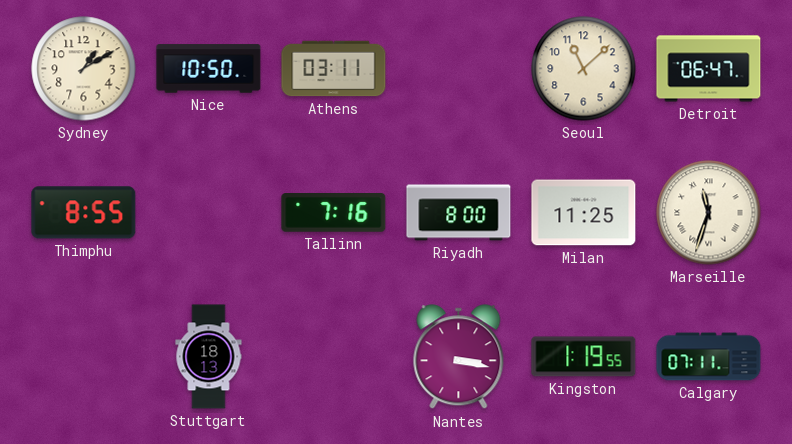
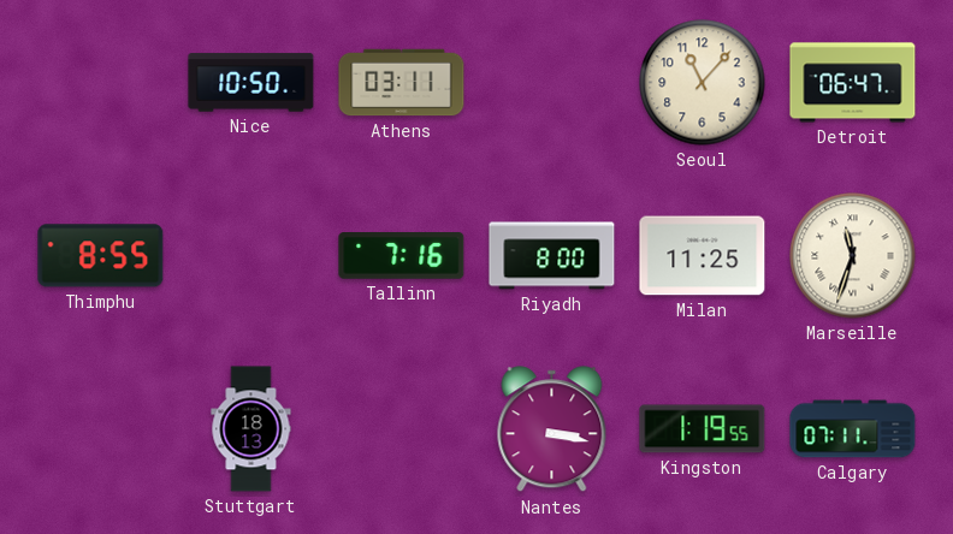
Sydney: 1:10 -> none (84, 69)
Seoul: 11:08 -> 11:07 (703, 83)
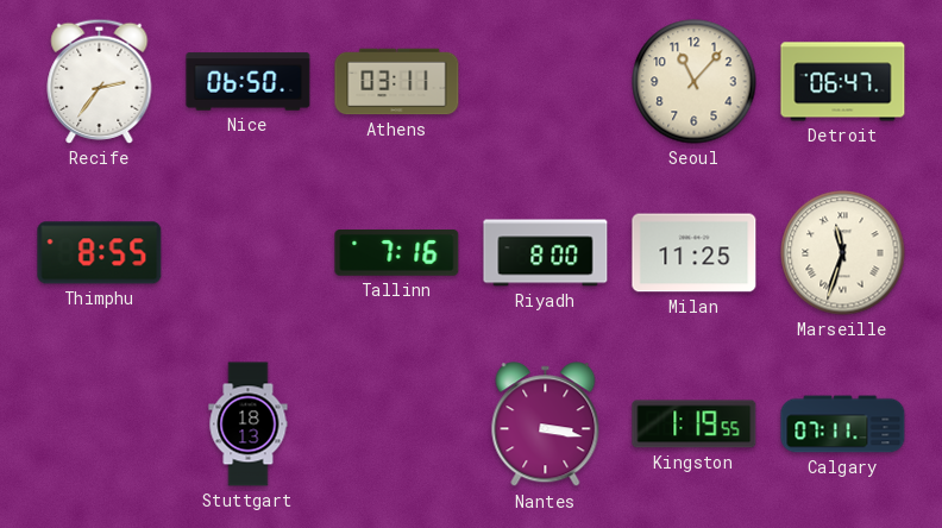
Recife: none -> 2:36 (100, 81)
Nice: 10:50 -> 06:50 (249, 82)
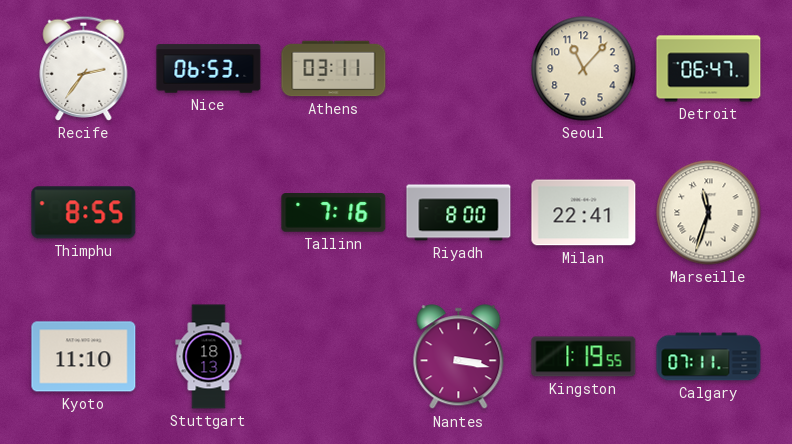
Nice: 06:50 -> 06:53 (209, 69)
Milan: 11:25 -> 22:41 (584, 213)
Kyoto: none -> 11:10 (84, 357)
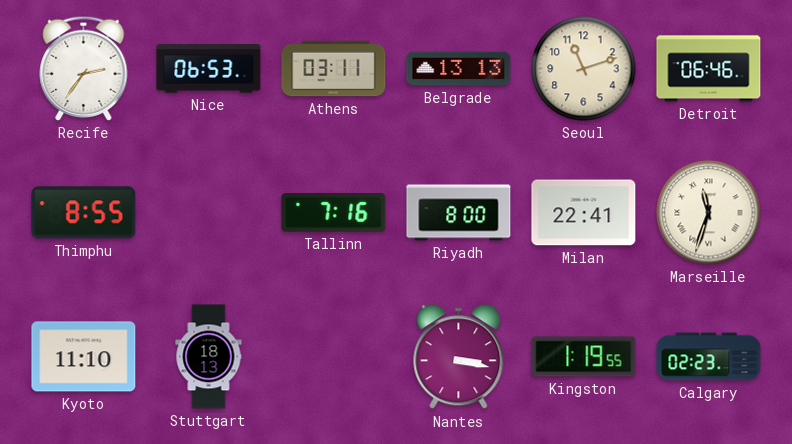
Belgrade: none -> 13:13 (459, 69)
Seoul: 11:07 -> 11:12 (584, 69)
Detroit: 06:47 -> 06:46 (709, 69)
Calgary: 07:11 -> 02:23 (709, 357)
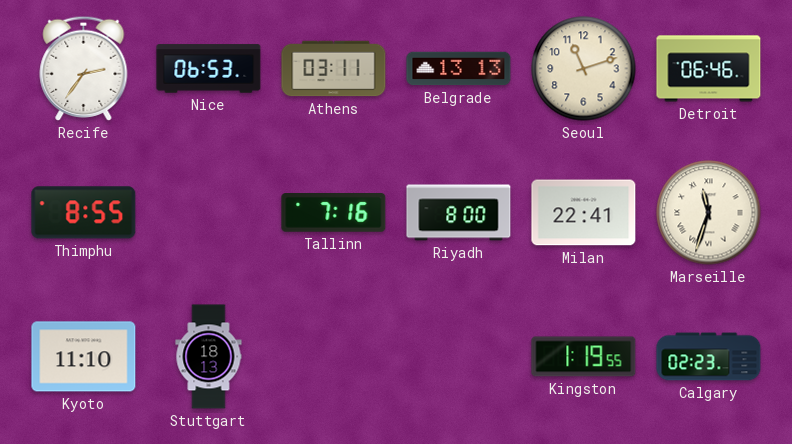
Nantes: 3:17 -> none (459, 357)
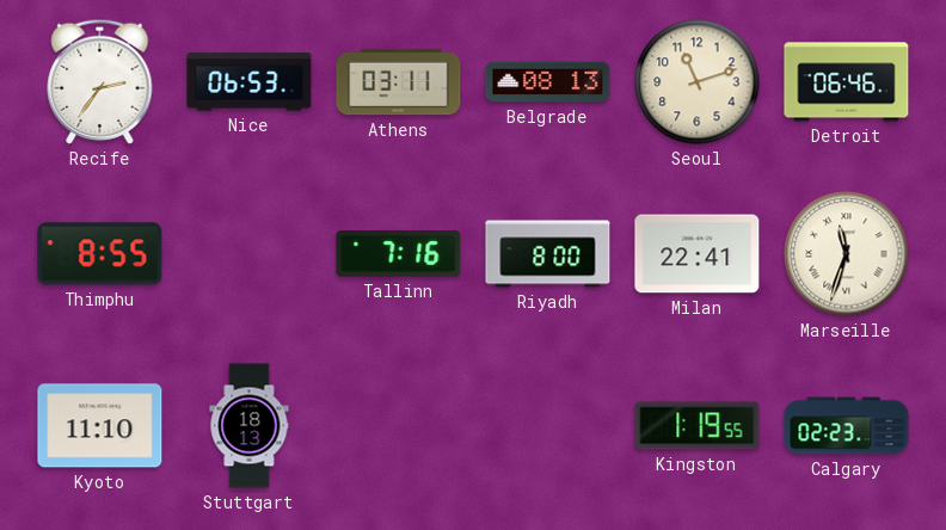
Belgrade: 13:13 -> 08:13 (548, 82)
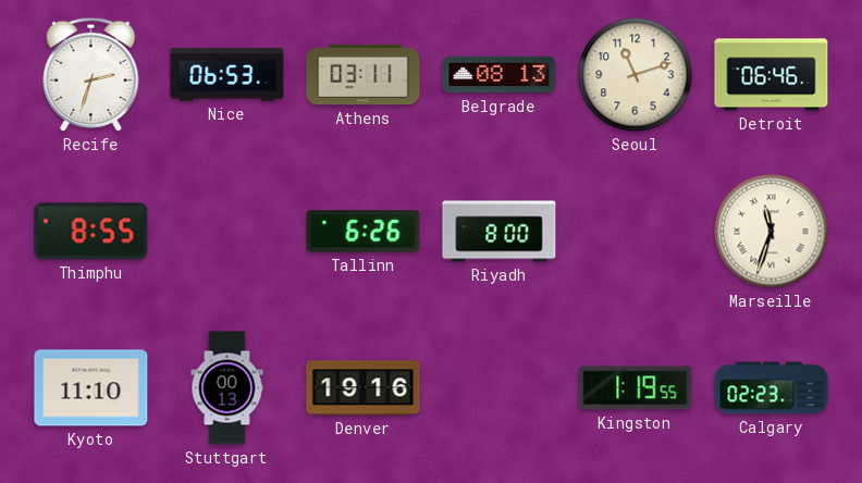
Recife: 2:36 -> 2:33 (91, 74)
Tallinn: 7:16 -> 6:26 (364, 232)
Milan: 22:41 -> none (698, 254)
Stuttgart: 18:13 -> 00:13 (227, 388)
Denver: none -> 19:16 (364, 388)
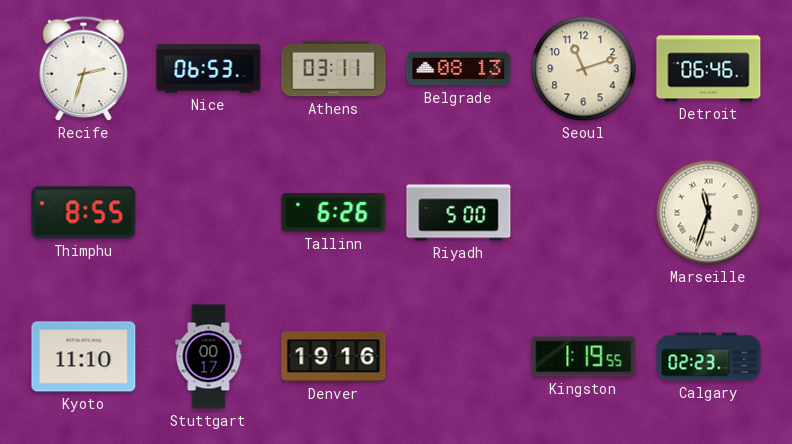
Riyadh: 8:00 -> 5:00 (459, 213)
Stuttgart: 00:13 -> 00:17 (209, 357)
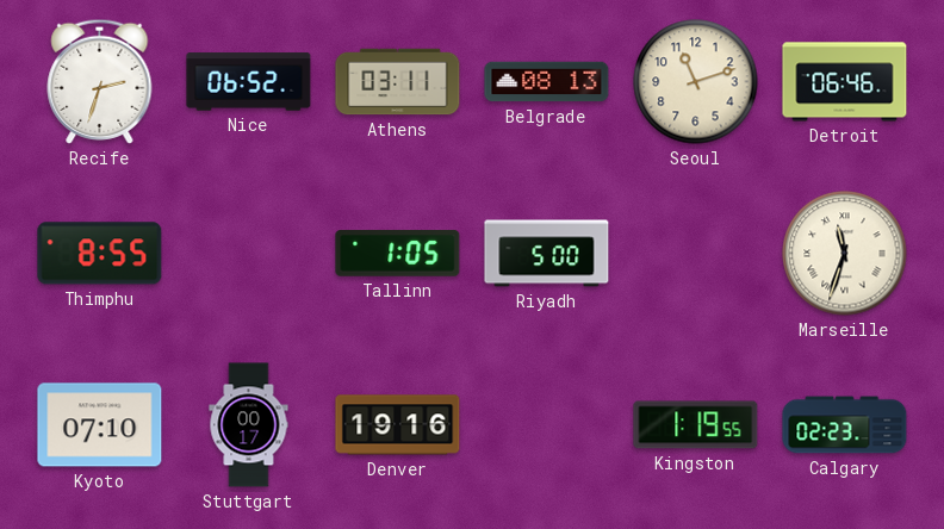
Nice: 06:53 -> 06:52 (249, 82)
Tallinn: 6:26 -> 1:05 (398, 254)
Kyoto: 11:10 -> 07:10 (100, 425)
